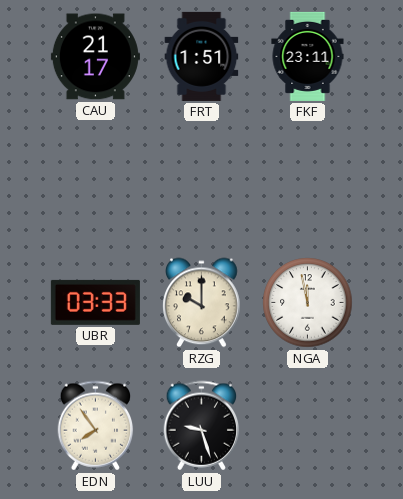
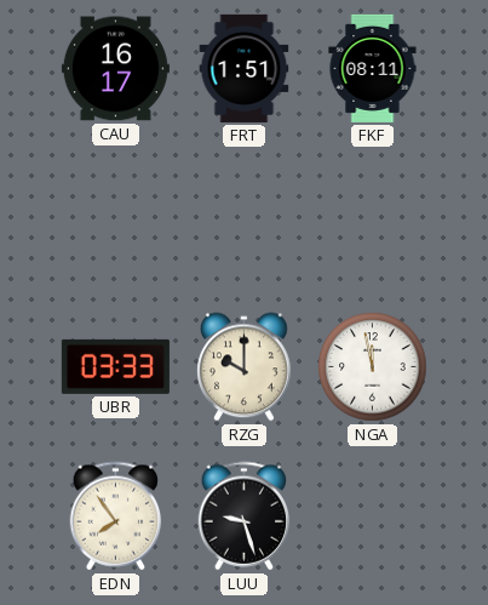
CAU: 21:17 -> 16:17 (115, 69)
FKF: 23:11 -> 08:11 (373, 68)
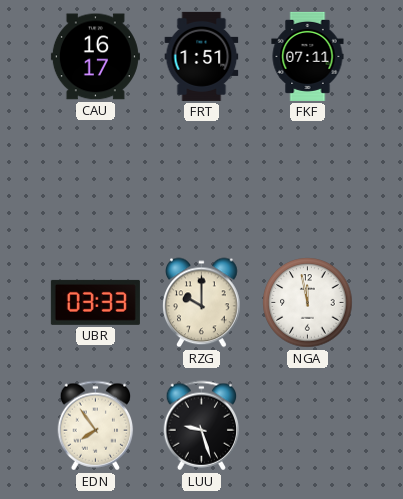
FKF: 08:11 -> 07:11 (308, 56)
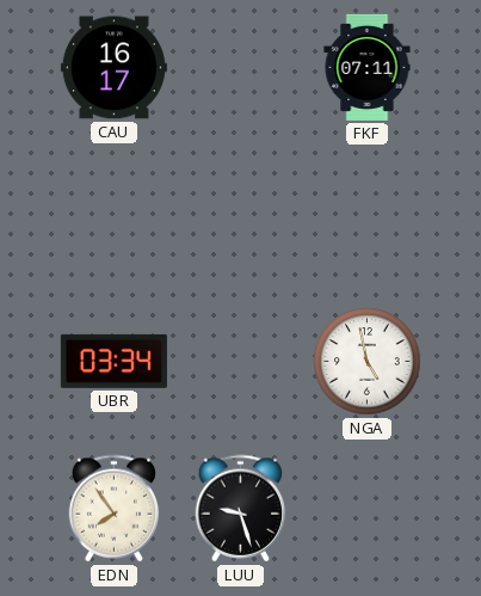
FRT: 1:51 -> none (202, 56)
UBR: 03:33 -> 03:34 (113, 361)
RZG: 10:00 -> none (202, 303)
NGA: 11:58 -> 4:58 (368, 362)
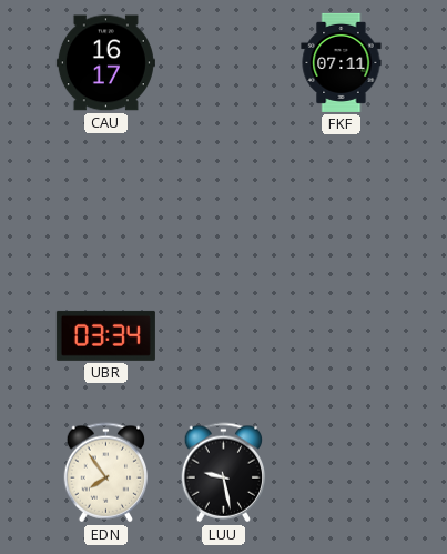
NGA: 4:58 -> none (368, 362)
LUU: 9:27 -> 9:28 (224, 473)
